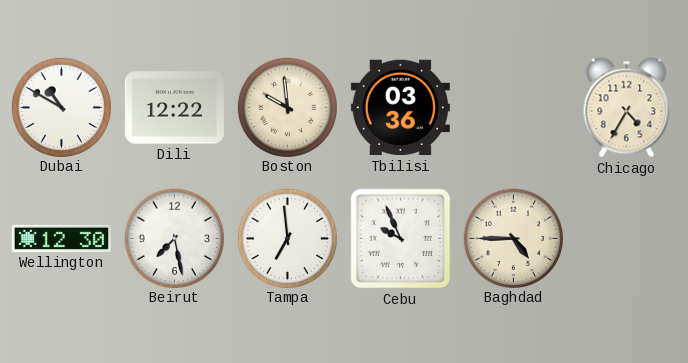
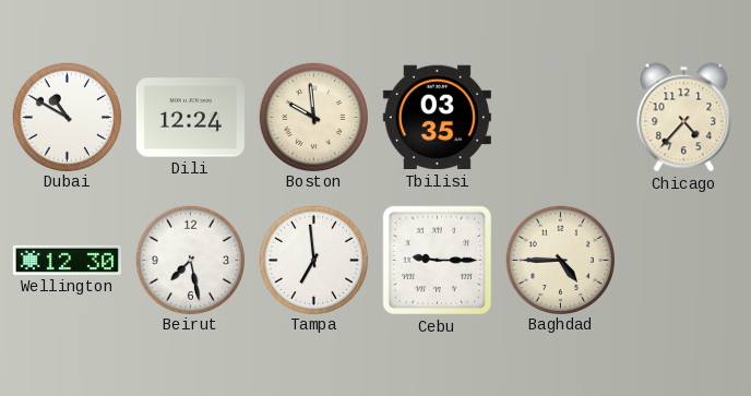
Dili: 12:22 -> 12:24 (190, 118)
Tbilisi: 03:36 -> 03:35 (437, 118)
Chicago: 4:35 -> 4:37 (684, 118)
Cebu: 9:56 -> 9:15 (438, 261)
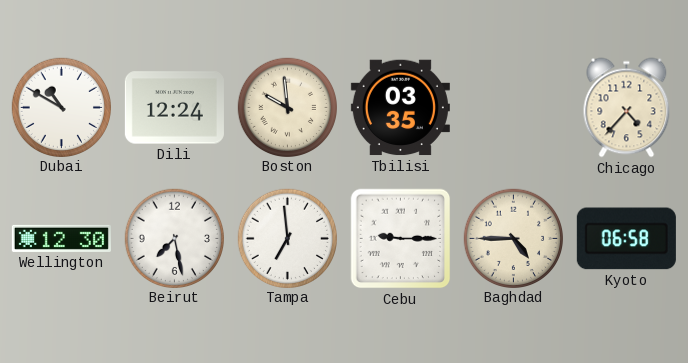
Kyoto: none -> 06:58 (626, 239)
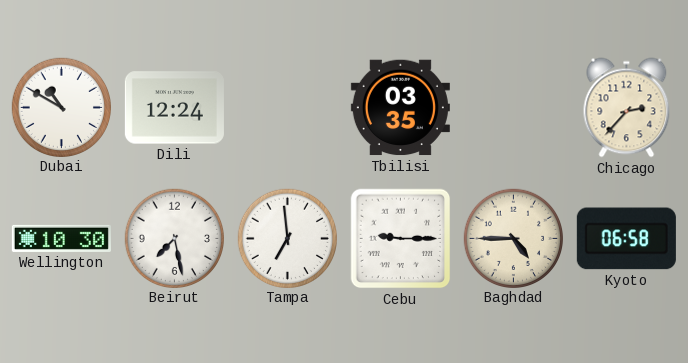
Boston: 9:59 -> none (287, 107)
Chicago: 4:37 -> 2:37 (627, 108)
Wellington: 12:30 -> 10:30 (61, 238)
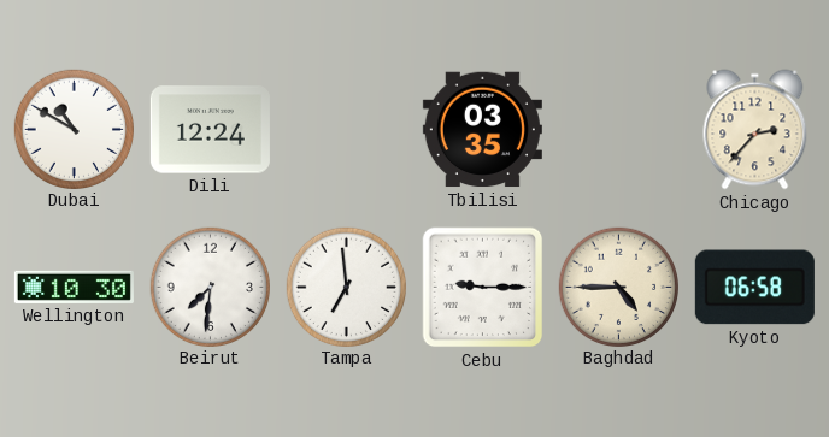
Beirut: 7:28 -> 7:31 (210, 287)
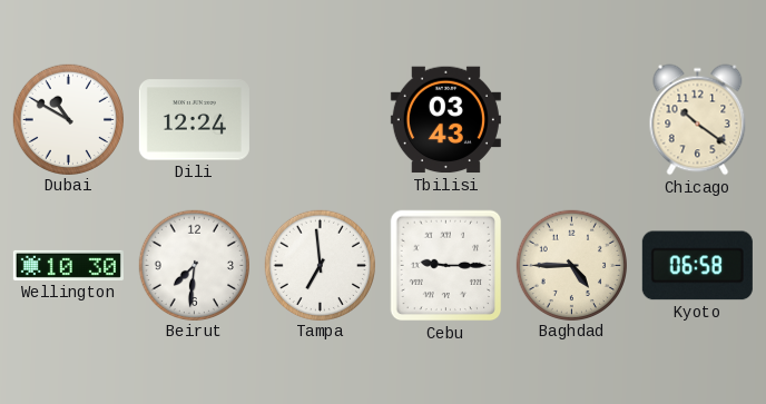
Tbilisi: 03:35 -> 03:43 (445, 120)
Chicago: 2:37 -> 10:21 (698, 120)
